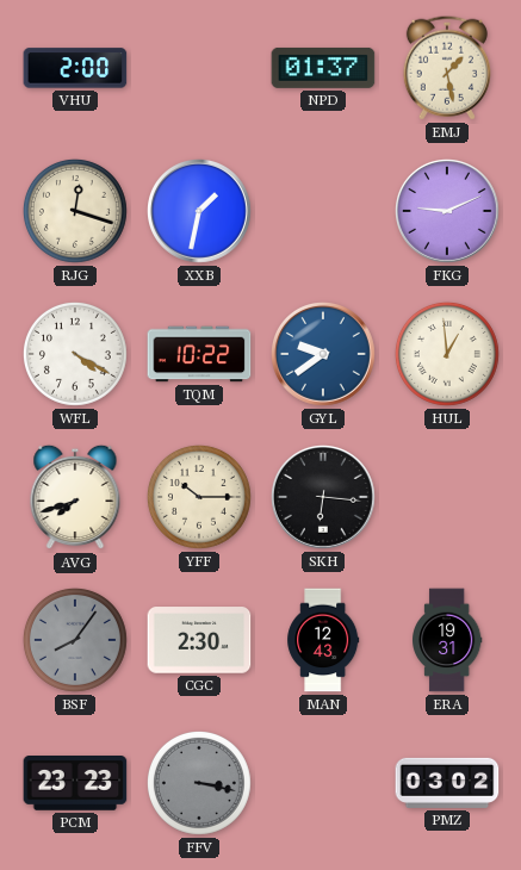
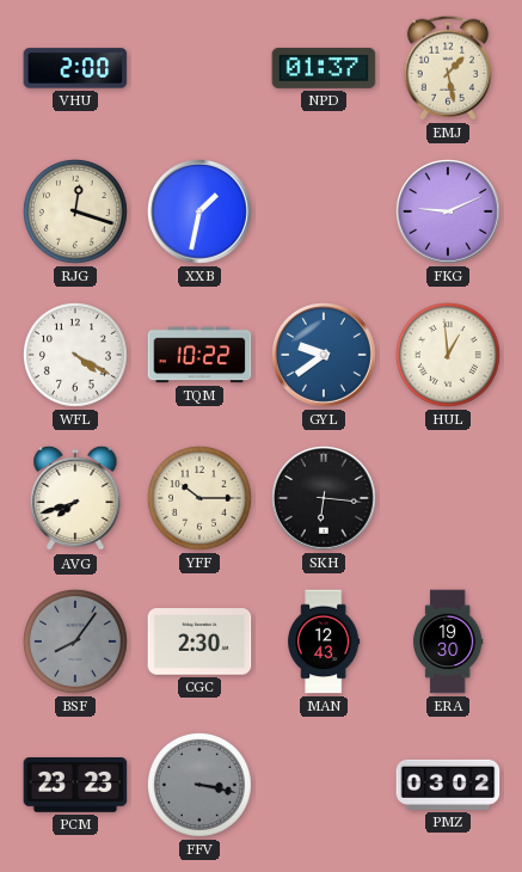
ERA: 19:31 -> 19:30 (448, 641)
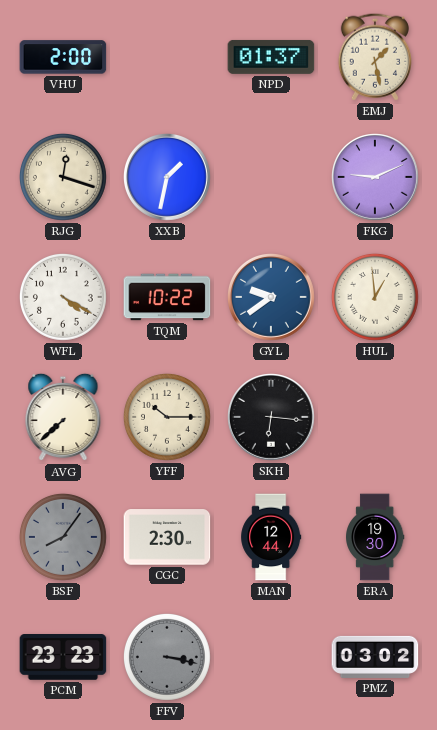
AVG: 7:42 -> 7:38 (63, 417)
MAN: 12:43 -> 12:44 (271, 537)
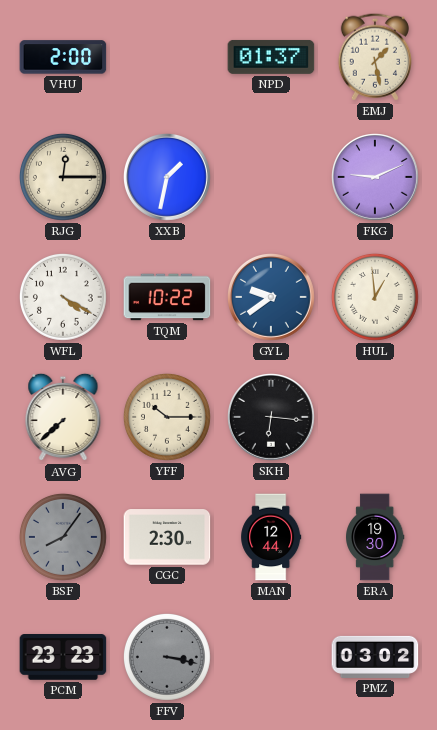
RJG: 12:18 -> 12:15 (63, 177)
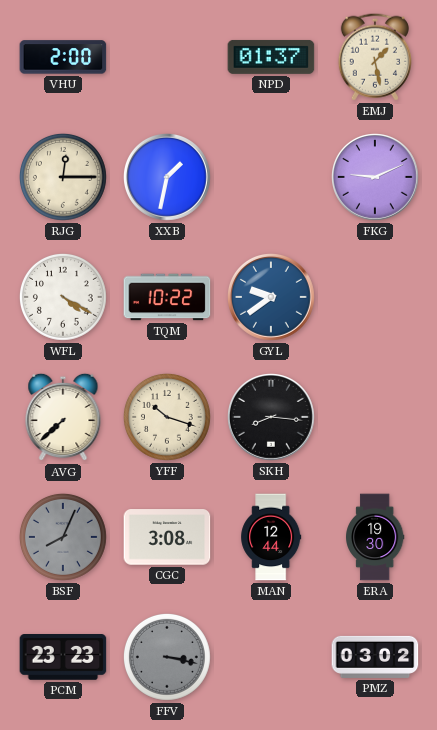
HUL: 12:59 -> none (375, 297)
YFF: 10:15 -> 10:18 (167, 417)
SKH: 6:16 -> 8:16 (272, 418)
BSF: 8:06 -> 8:04 (63, 537)
CGC: 2:30 -> 3:08 (167, 537)
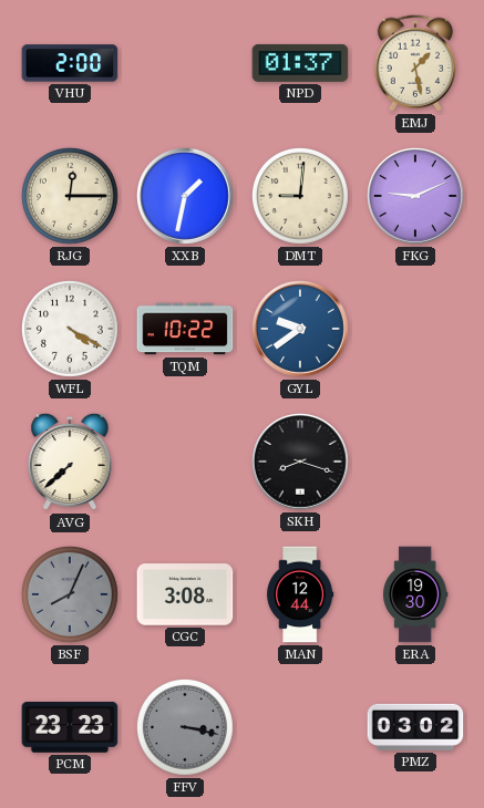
DMT: none -> 9:01 (300, 196)
YFF: 10:18 -> none (167, 417)
SKH: 8:16 -> 8:18 (301, 463)
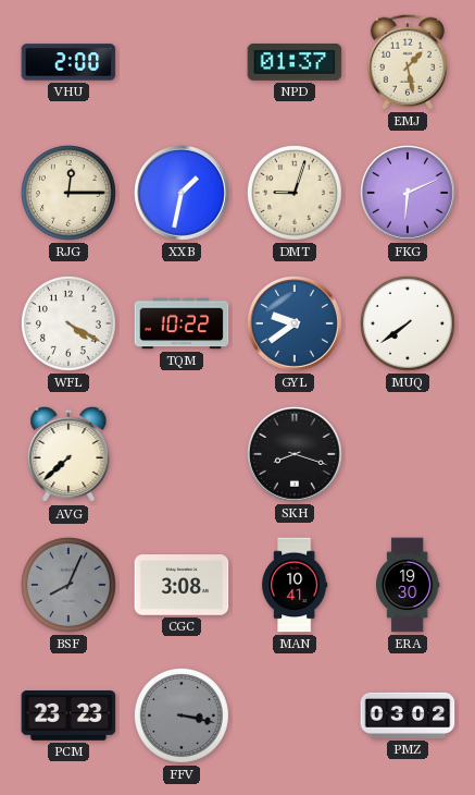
DMT: 9:01 -> 9:03 (295, 193)
FKG: 9:11 -> 6:11 (409, 194)
MUQ: none -> 7:39 (408, 323)
MAN: 12:44 -> 10:41 (295, 585)
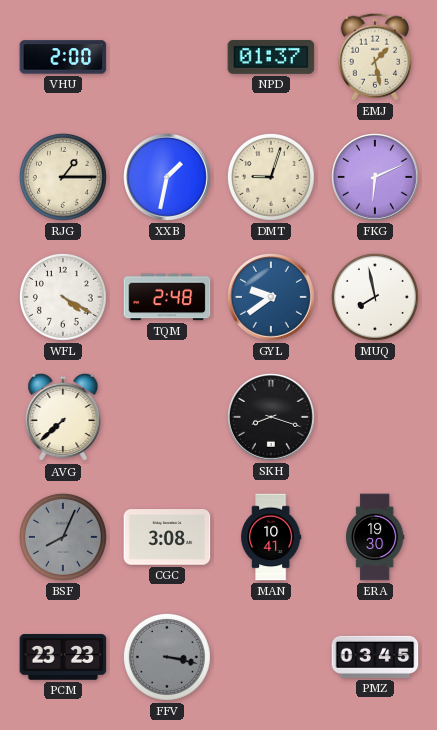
RJG: 12:15 -> 1:15 (63, 177)
TQM: 10:22 -> 2:48 (167, 297)
MUQ: 7:39 -> 7:58 (375, 297)
PMZ: 03:02 -> 03:45 (375, 657)
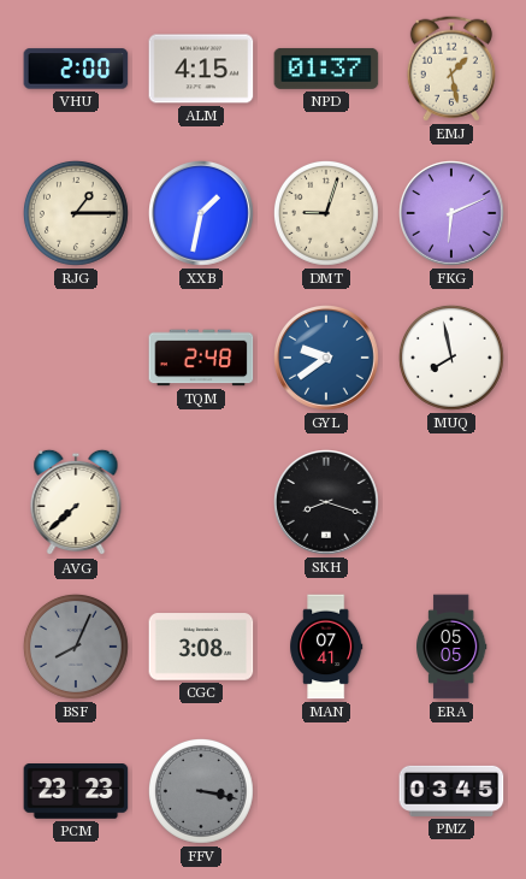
ALM: none -> 4:15 (201, 69)
WFL: 4:20 -> none (63, 297)
MAN: 10:41 -> 07:41 (326, 647)
ERA: 19:30 -> 05:05 (451, 647)
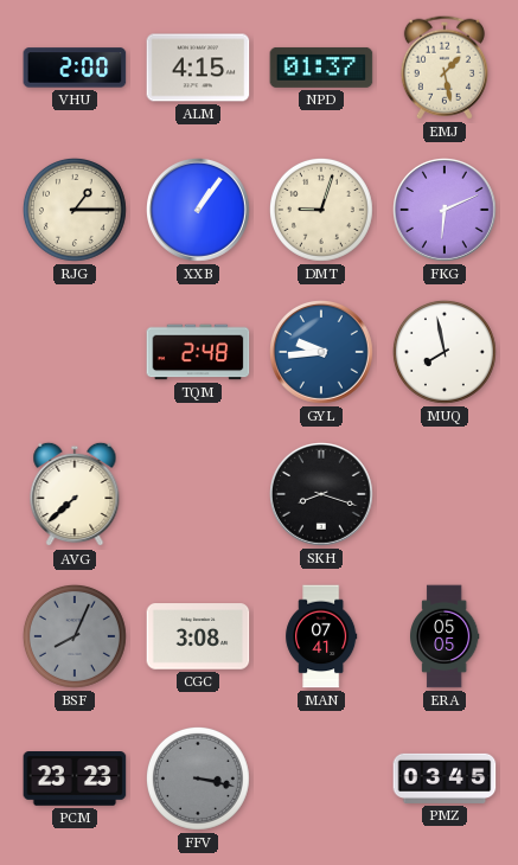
XXB: 1:32 -> 1:06 (199, 211)
GYL: 9:39 -> 9:44 (322, 353)
